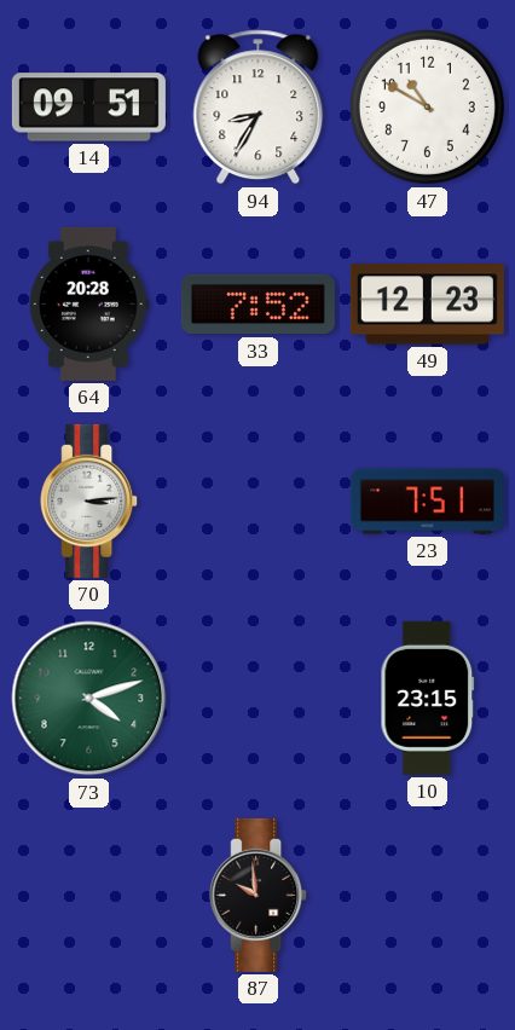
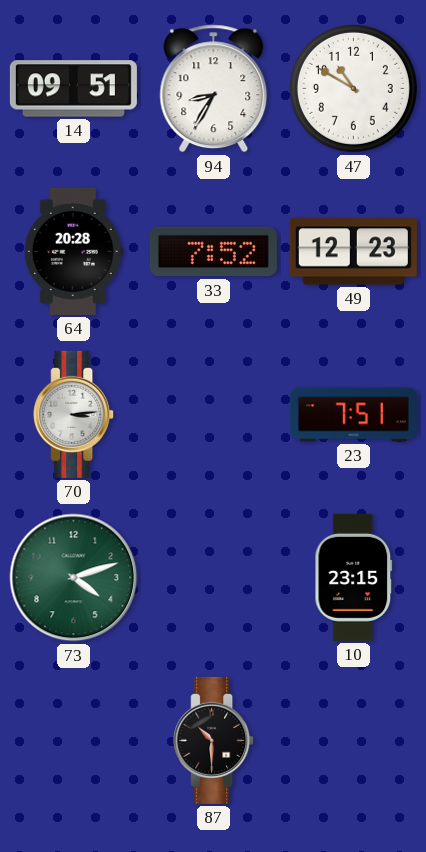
87: 9:59 -> 10:30 (214, 740)
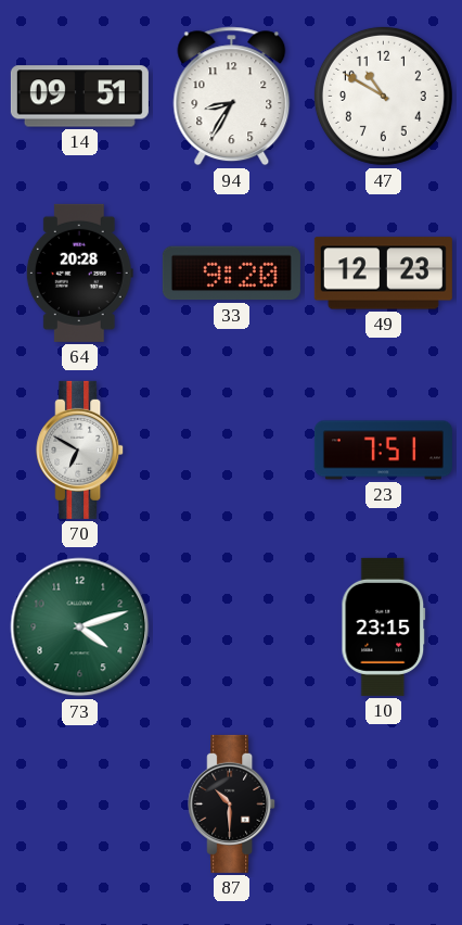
33: 7:52 -> 9:20 (231, 274)
70: 3:14 -> 6:50 (80, 449)
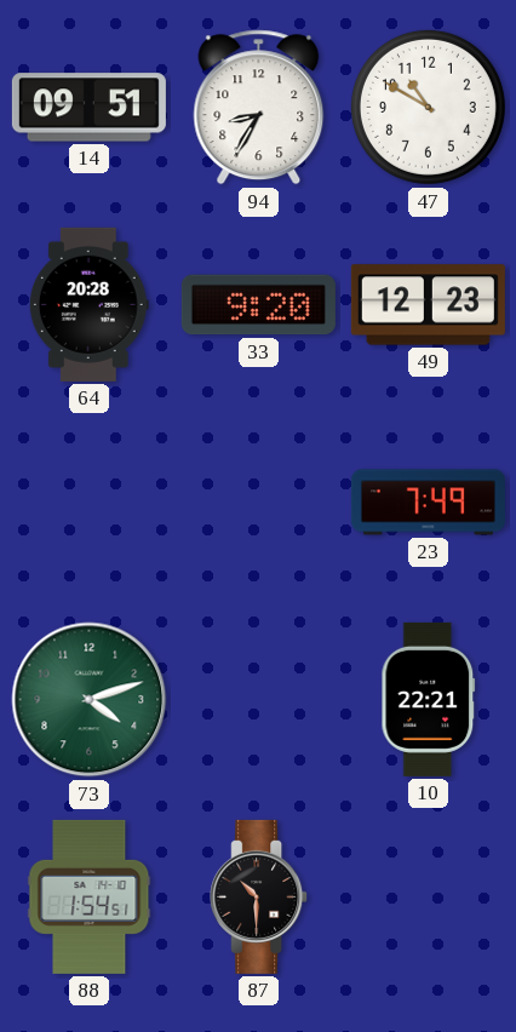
70: 6:50 -> none (80, 449)
23: 7:51 -> 7:49 (428, 503)
10: 23:15 -> 22:21 (429, 699)
88: none -> 1:54 (90, 896)
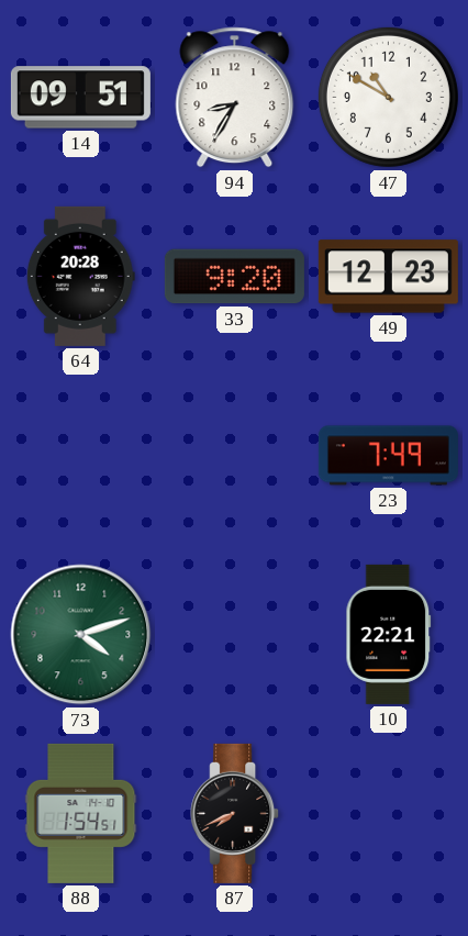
87: 10:30 -> 7:41 (235, 813)
